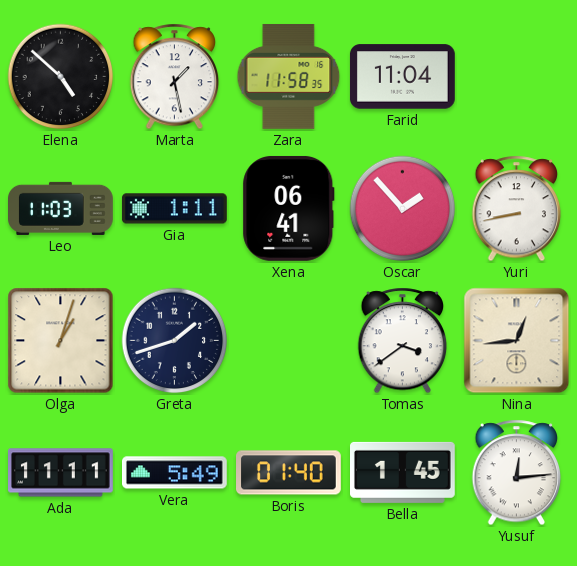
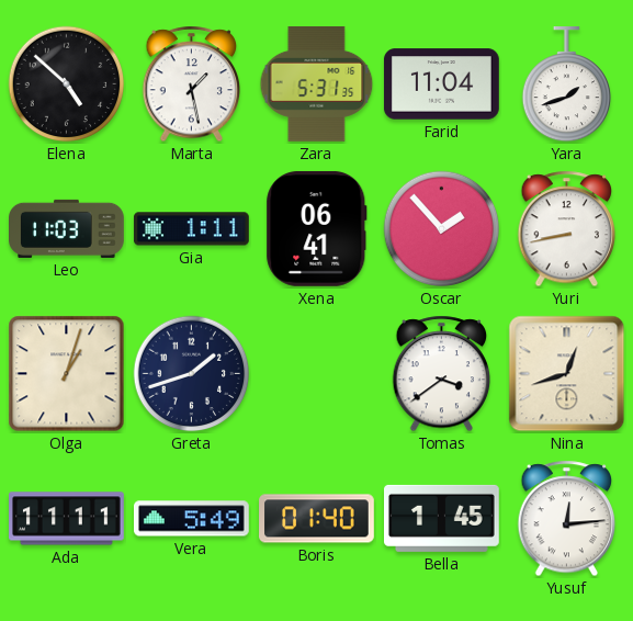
Zara: 11:58 -> 5:31 (317, 83)
Yara: none -> 1:42 (566, 84)
Nina: 12:44 -> 12:42 (567, 374)
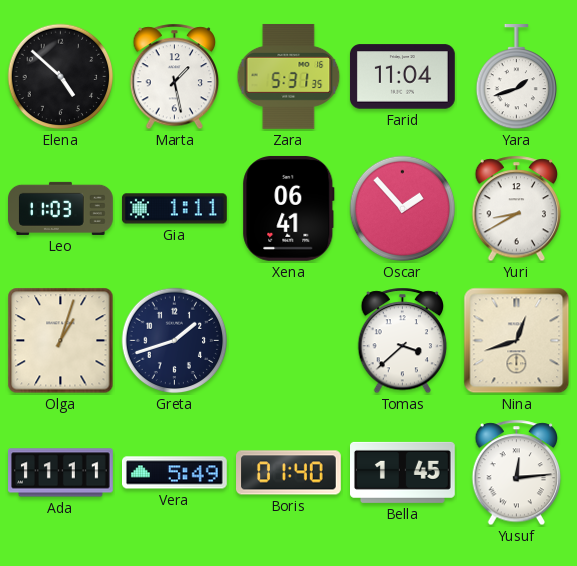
Yuri: 8:43 -> 8:40 (517, 209)
Tomas: 3:39 -> 3:38 (403, 341)
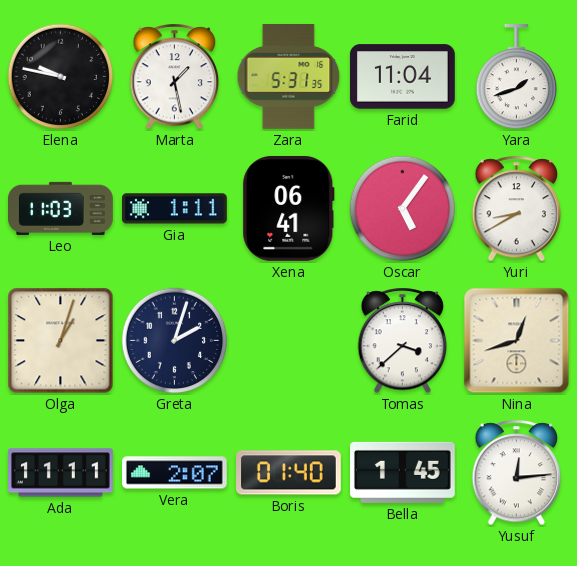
Elena: 4:52 -> 9:47 (61, 77)
Oscar: 1:53 -> 5:06 (403, 209)
Greta: 1:42 -> 2:03 (175, 341)
Vera: 5:49 -> 2:07 (175, 473)
